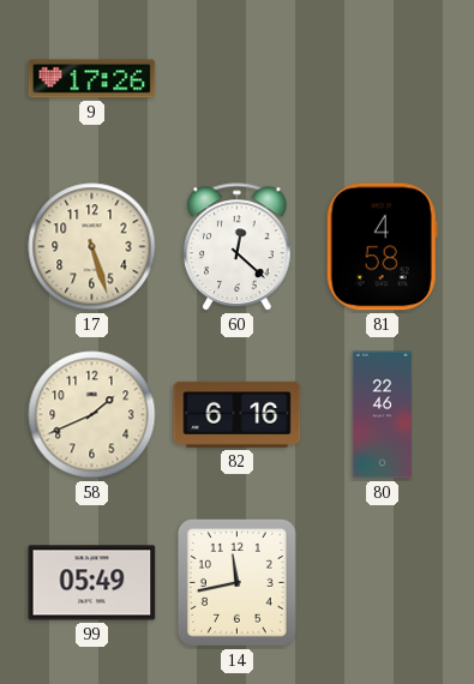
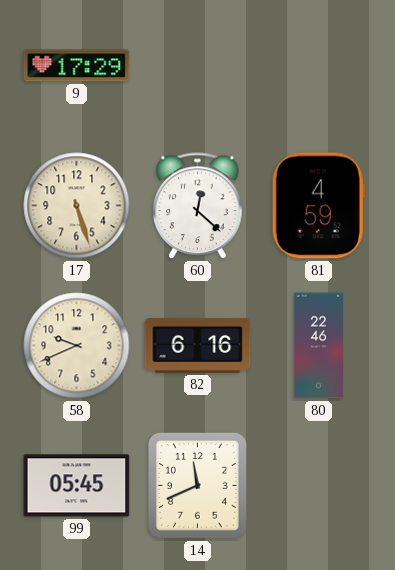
9: 17:26 -> 17:29 (77, 66)
81: 4:58 -> 4:59 (318, 206)
58: 1:41 -> 9:41 (77, 346)
99: 05:49 -> 05:45 (77, 486)
14: 11:43 -> 11:41 (197, 485)
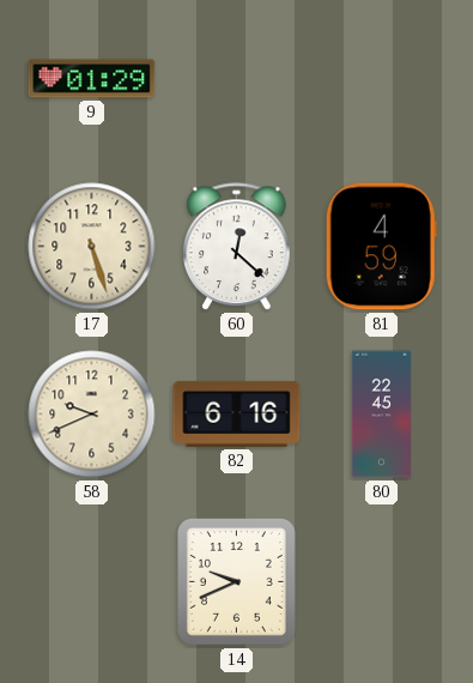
9: 17:29 -> 01:29 (92, 79)
80: 22:46 -> 22:45 (381, 415)
99: 05:45 -> none (77, 486)
14: 11:41 -> 9:41 (236, 581)
